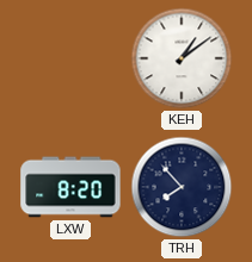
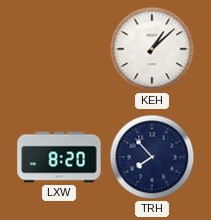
KEH: 1:09 -> 1:08 (152, 49)
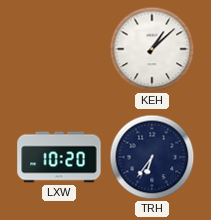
LXW: 8:20 -> 10:20 (59, 157)
TRH: 7:53 -> 6:36 (152, 157)
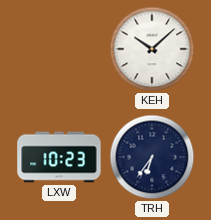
KEH: 1:08 -> 10:08 (152, 49)
LXW: 10:20 -> 10:23 (59, 157)
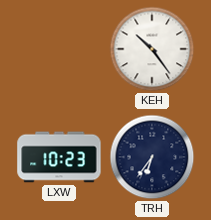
KEH: 10:08 -> 10:24 (152, 49)
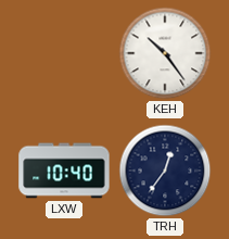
LXW: 10:23 -> 10:40 (64, 171)
TRH: 6:36 -> 12:36 (165, 171)
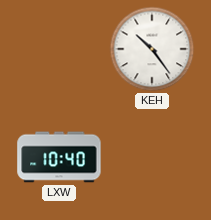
TRH: 12:36 -> none (165, 171)
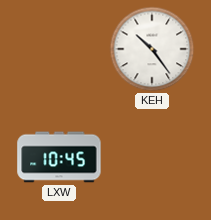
LXW: 10:40 -> 10:45 (59, 157)
